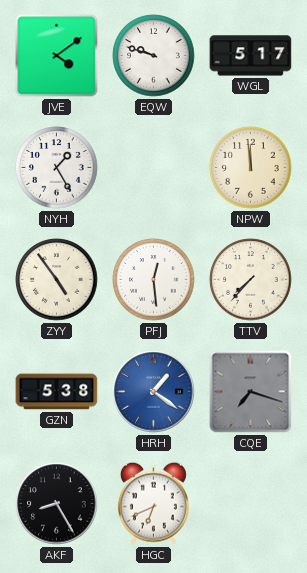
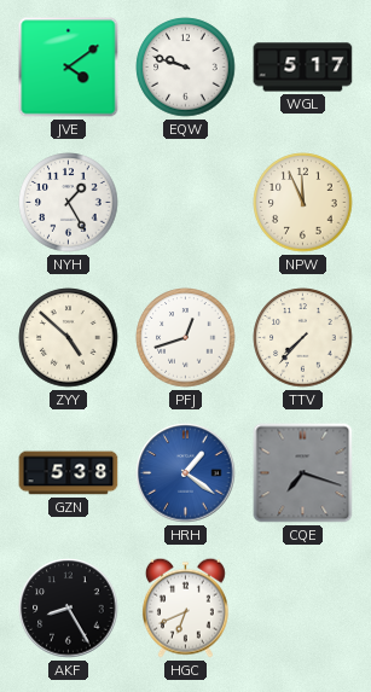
NPW: 11:59 -> 11:56 (303, 203)
ZYY: 4:54 -> 4:52 (69, 338)
PFJ: 12:29 -> 12:42 (186, 338)
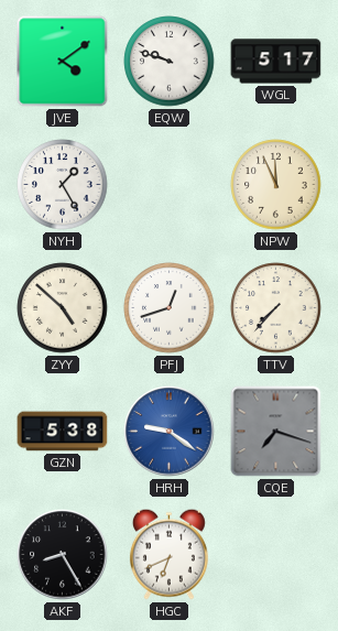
HRH: 1:21 -> 9:21 (170, 432)
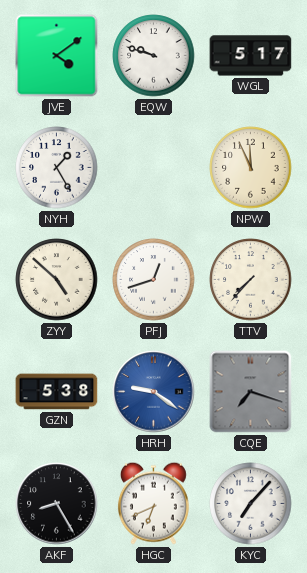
KYC: none -> 7:07 (251, 504)
